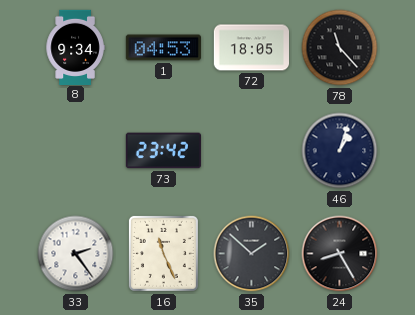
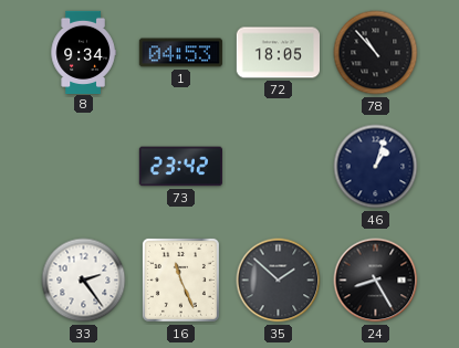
78: 11:23 -> 10:53 (376, 53)
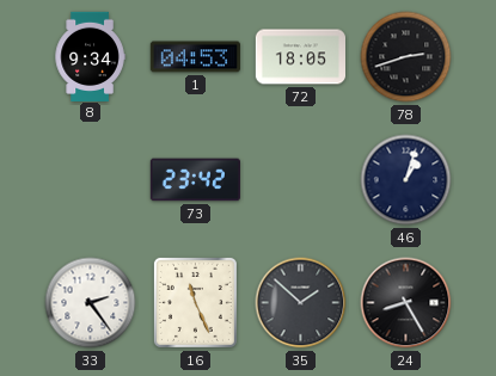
78: 10:53 -> 2:42 (406, 57)
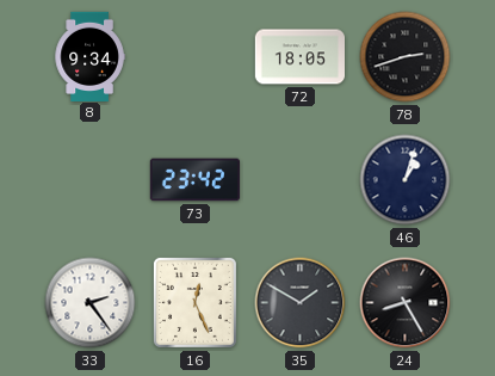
1: 04:53 -> none (195, 57)
16: 11:26 -> 12:26 (194, 302)
35: 1:52 -> 1:50 (301, 303)
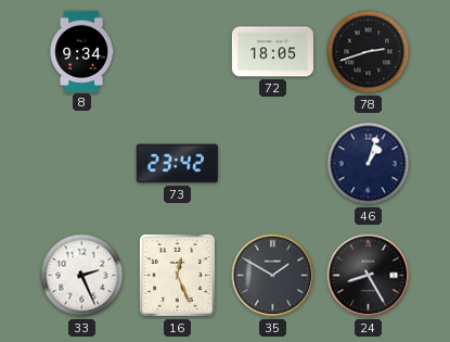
33: 2:24 -> 2:26 (82, 276)
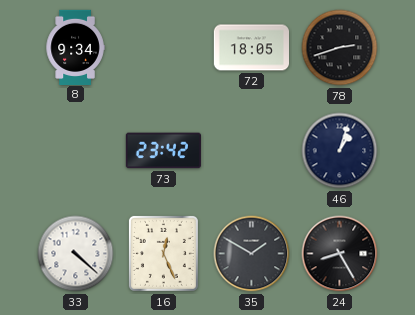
33: 2:26 -> 4:22 (76, 254)
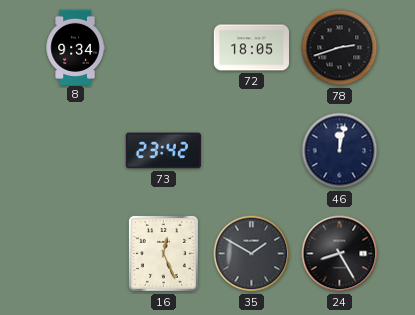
46: 1:03 -> 12:02 (340, 151)
33: 4:22 -> none (76, 254)
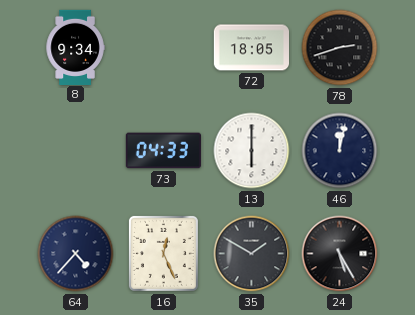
73: 23:42 -> 04:33 (163, 151)
13: none -> 6:00 (252, 151)
64: none -> 4:37 (76, 254)
24: 8:25 -> 5:25 (340, 254)
